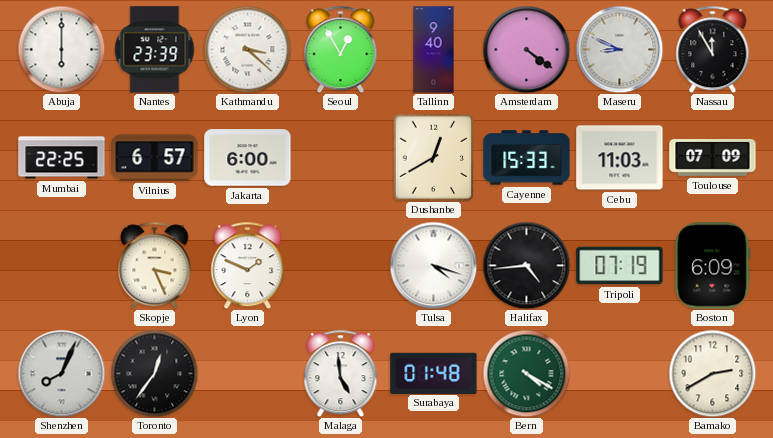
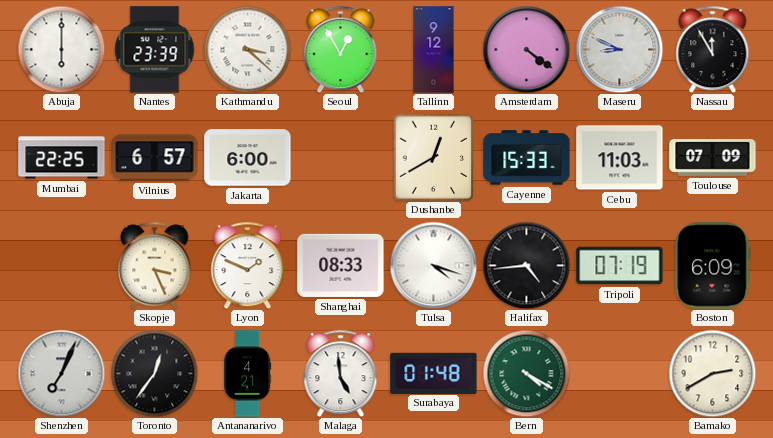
Tallinn: 9:40 -> 9:12 (434, 50)
Shanghai: none -> 08:33 (341, 265)
Shenzhen: 8:04 -> 7:04 (61, 373)
Antananarivo: none -> 4:21 (248, 374)
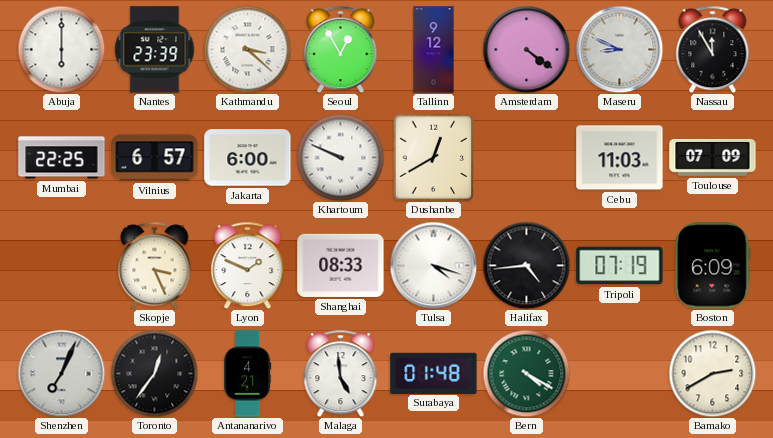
Khartoum: none -> 9:49 (340, 157)
Cayenne: 15:33 -> none (527, 158)
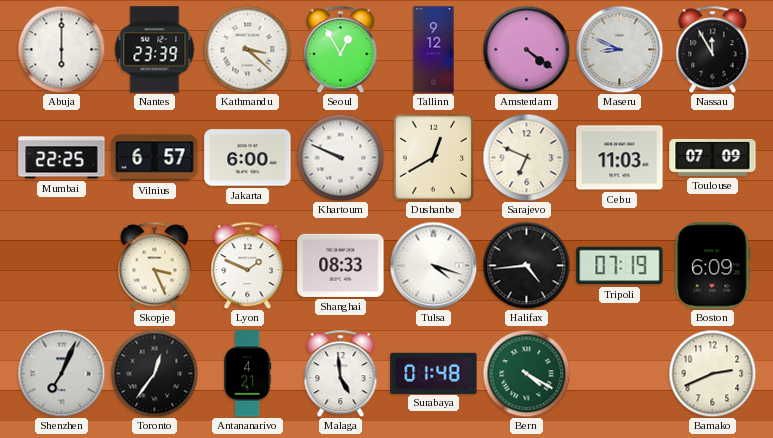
Sarajevo: none -> 6:49 (526, 157)
Bamako: 2:40 -> 2:41 (712, 373)
